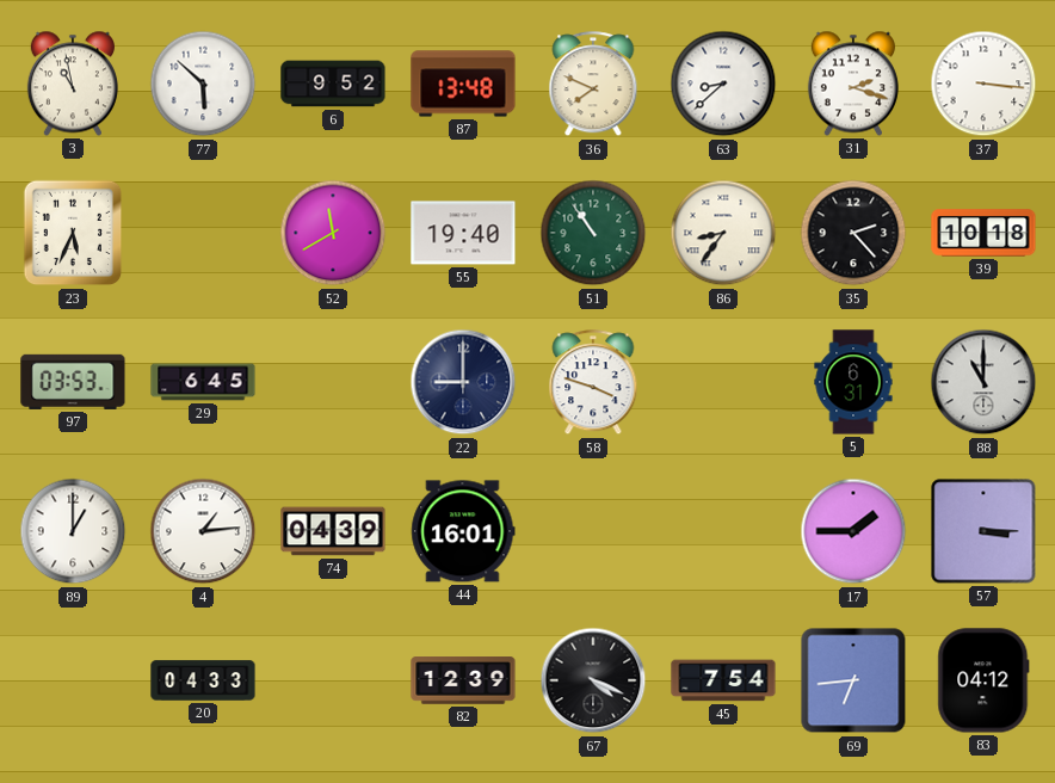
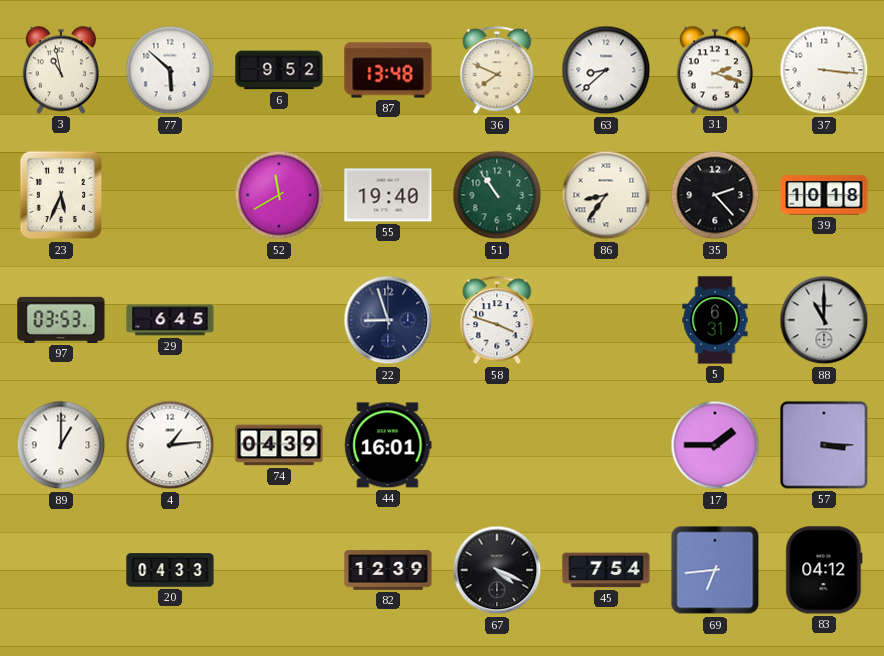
22: 9:00 -> 8:57 (388, 320)
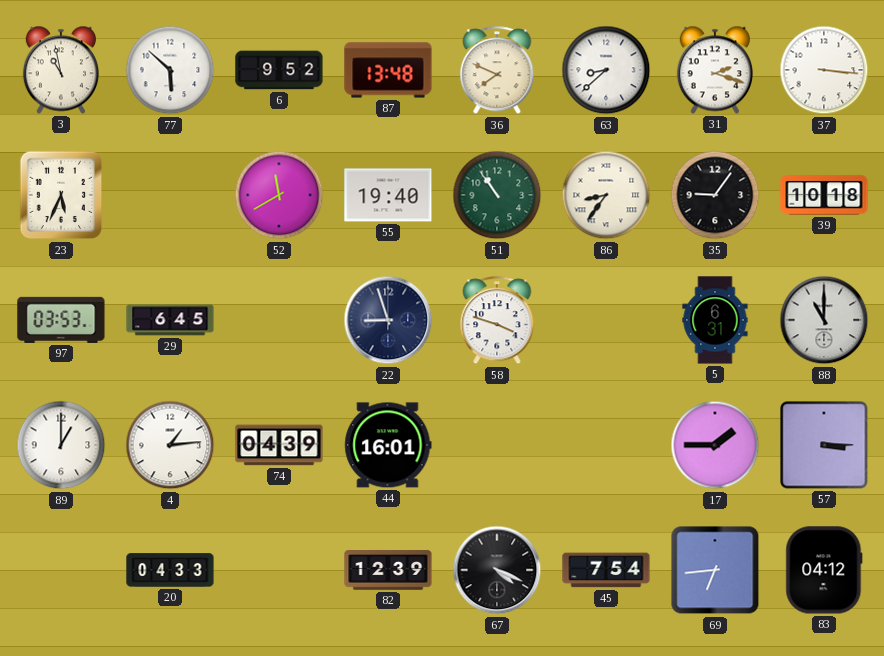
35: 2:23 -> 9:06 (715, 195)
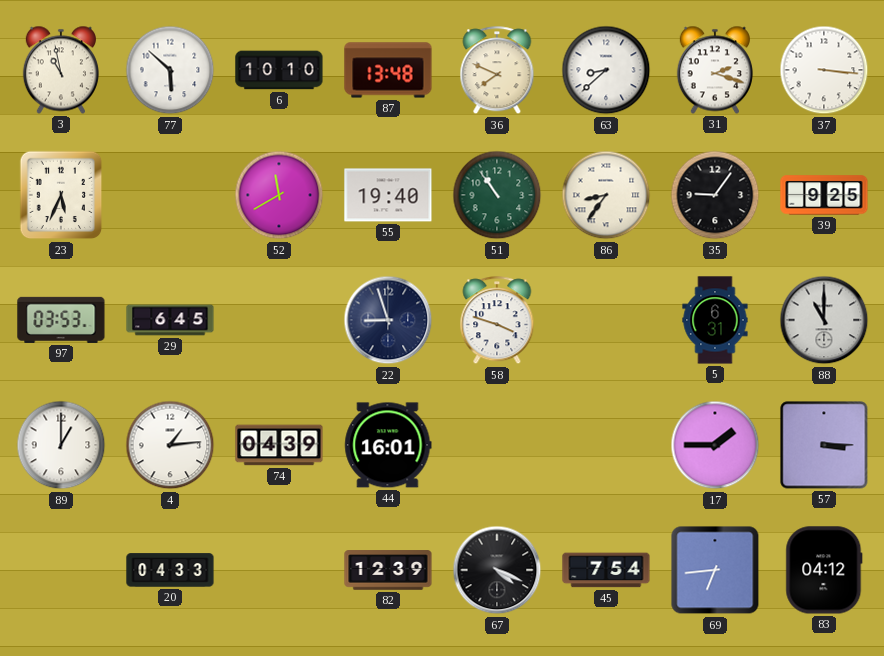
6: 9:52 -> 10:10 (279, 70)
39: 10:18 -> 9:25 (824, 195)
